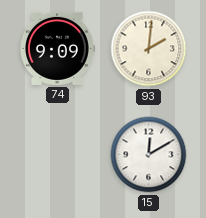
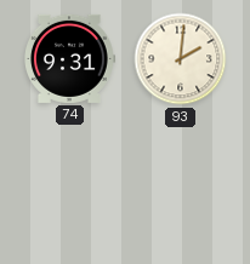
74: 9:09 -> 9:31 (70, 58)
15: 12:10 -> none (149, 155)
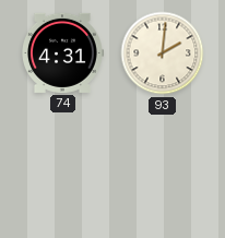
74: 9:31 -> 4:31 (63, 52)
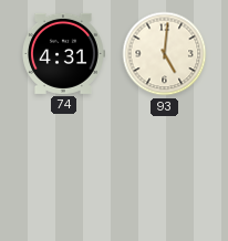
93: 2:01 -> 5:01 (165, 54)
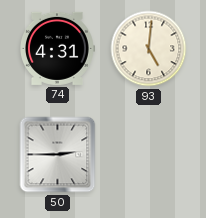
50: none -> 2:45 (58, 155)
